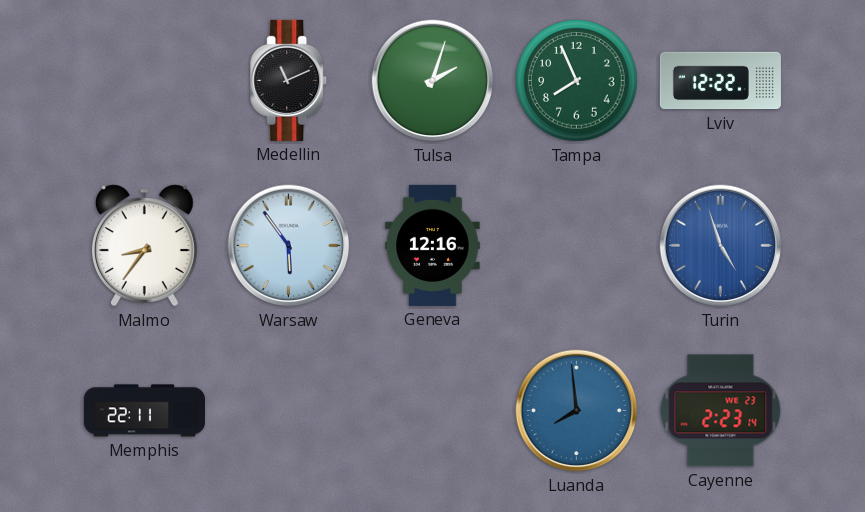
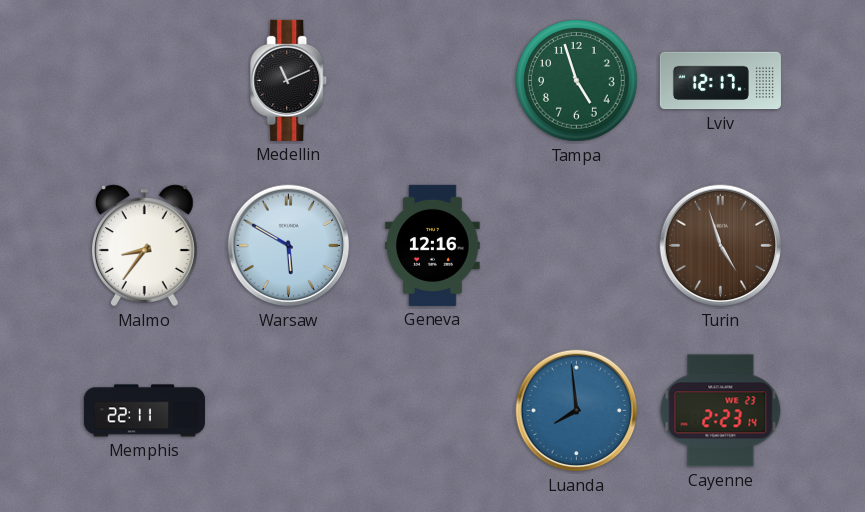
Tulsa: 2:03 -> none (433, 81)
Tampa: 7:56 -> 4:57 (577, 81)
Lviv: 12:22 -> 12:17 (720, 81)
Warsaw: 5:54 -> 5:50 (289, 246)
Turin dial: blue -> brown (721, 246)
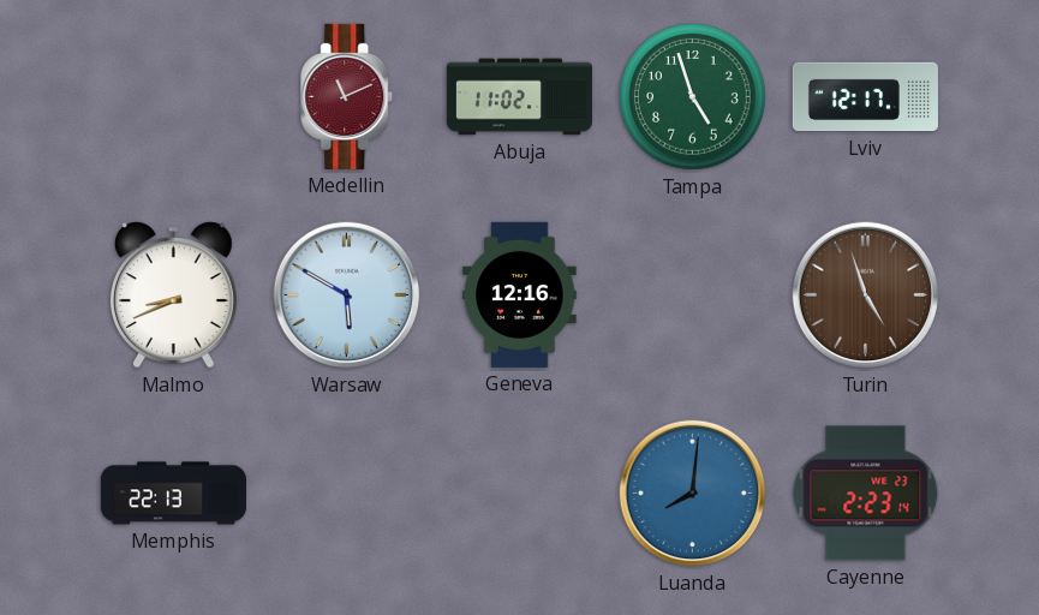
Medellin dial: black -> burgundy (347, 96)
Abuja: none -> 11:02 (519, 97)
Malmo: 8:36 -> 8:41 (174, 295)
Memphis: 22:11 -> 22:13 (173, 494)
Luanda: 7:59 -> 8:01 (693, 494)
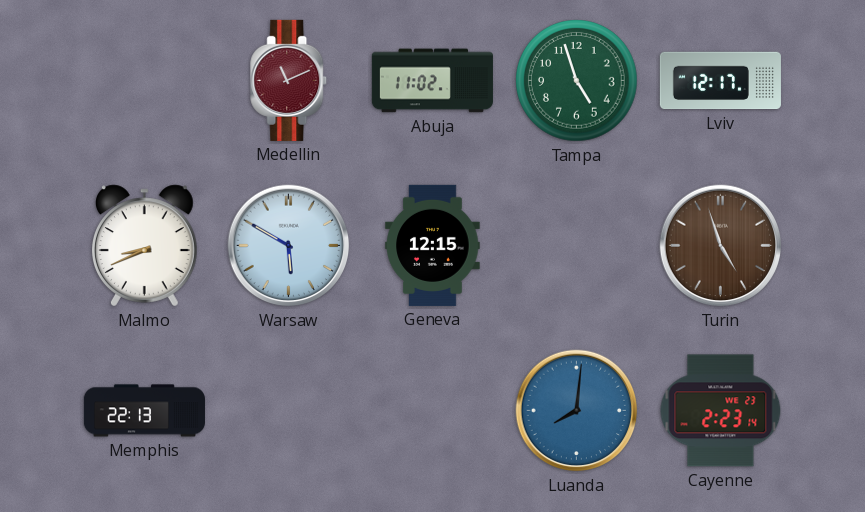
Geneva: 12:16 -> 12:15 (433, 245)
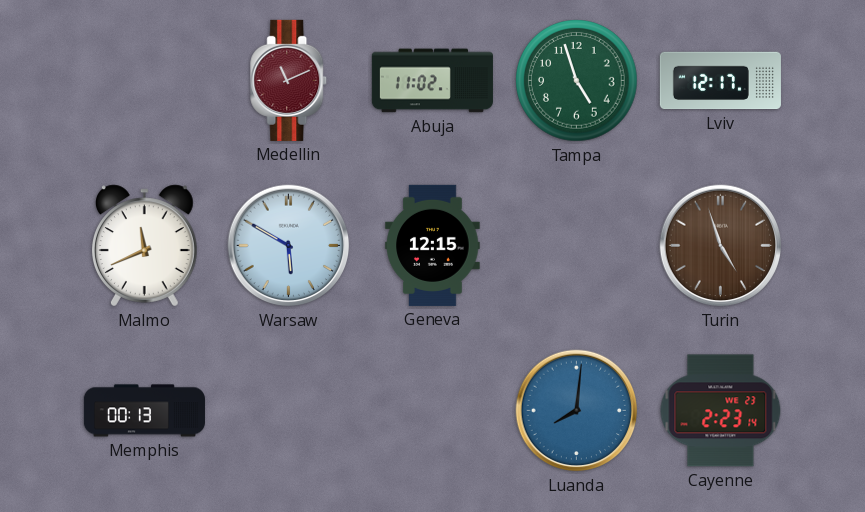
Malmo: 8:41 -> 11:41 (145, 246)
Memphis: 22:13 -> 00:13 (144, 411)
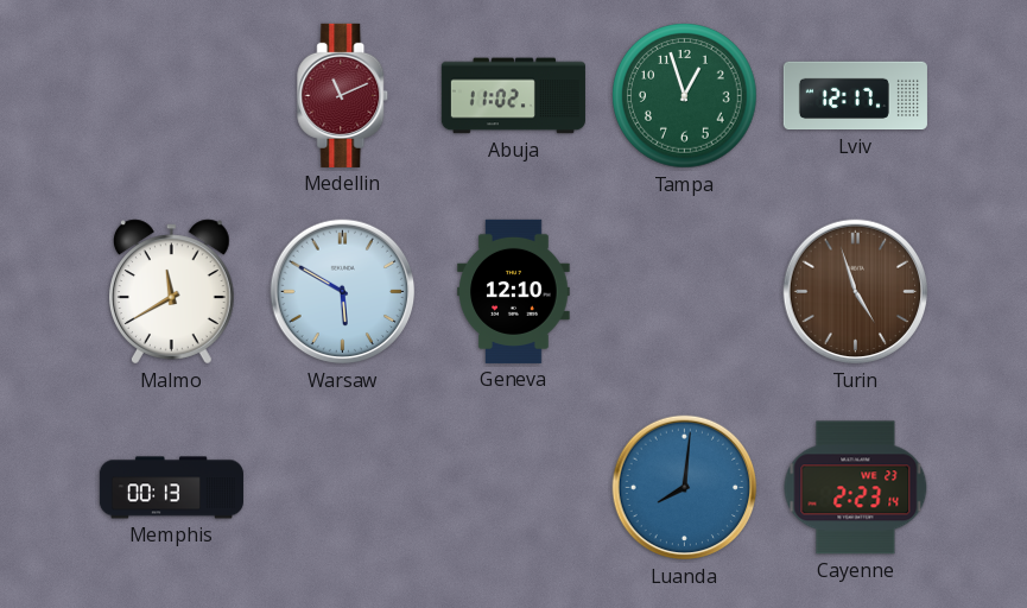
Tampa: 4:57 -> 12:57 (685, 96)
Malmo: 11:41 -> 11:40 (172, 292)
Geneva: 12:15 -> 12:10 (514, 291)
